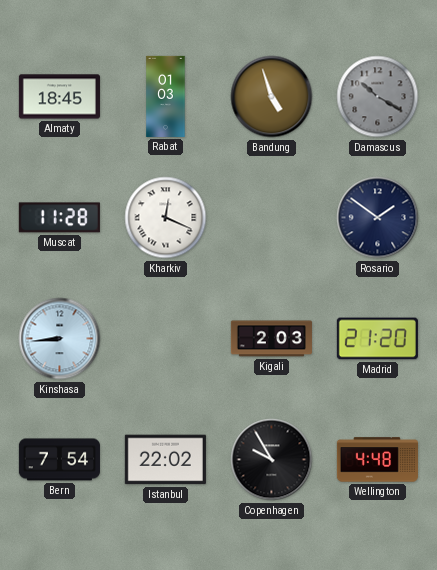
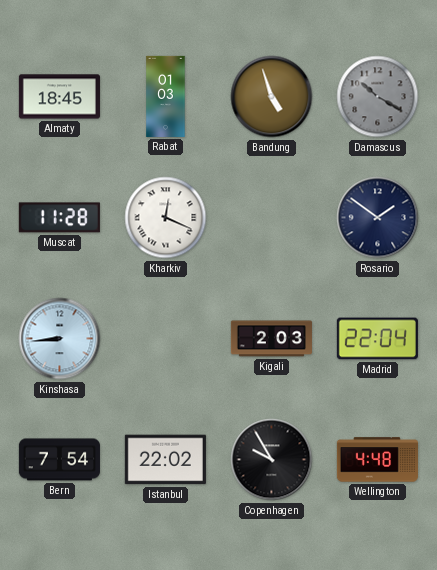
Madrid: 21:20 -> 22:04 (377, 339)
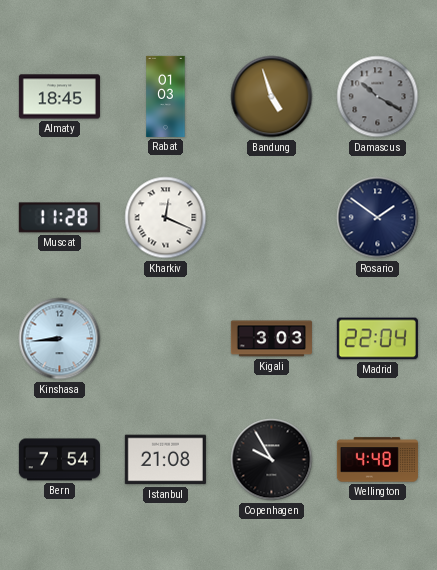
Kigali: 2:03 -> 3:03 (271, 339)
Istanbul: 22:02 -> 21:08 (165, 460)
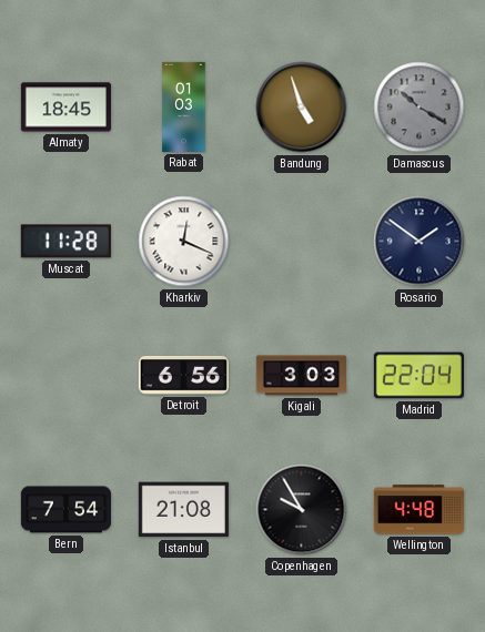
Kinshasa: 8:44 -> none (60, 339)
Detroit: none -> 6:56 (183, 376)
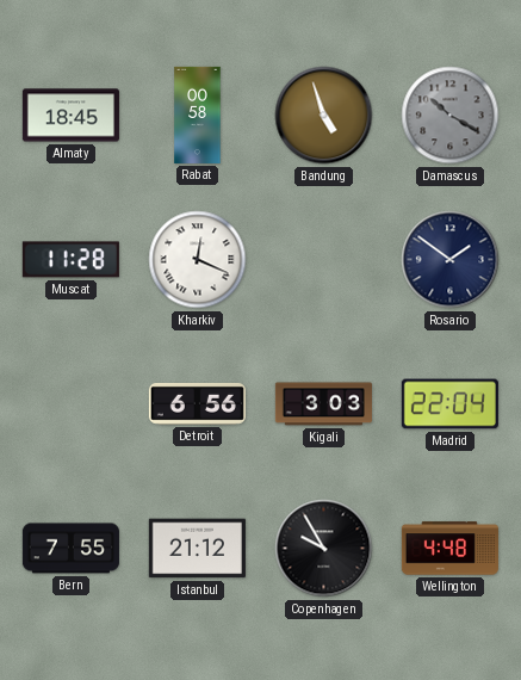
Rabat: 01:03 -> 00:58 (198, 115)
Bern: 7:54 -> 7:55 (70, 549)
Istanbul: 21:08 -> 21:12 (197, 549)
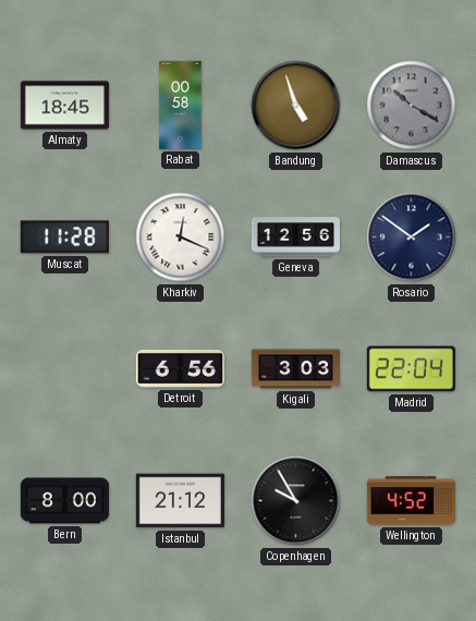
Geneva: none -> 12:56 (295, 238)
Bern: 7:55 -> 8:00 (64, 501)
Wellington: 4:48 -> 4:52 (411, 501)
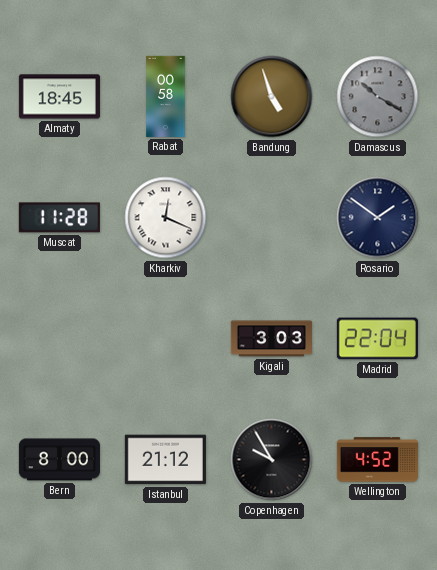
Geneva: 12:56 -> none (295, 238)
Detroit: 6:56 -> none (180, 369)
